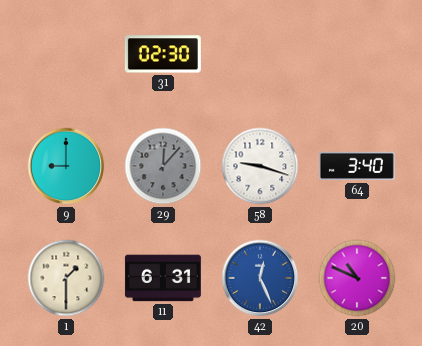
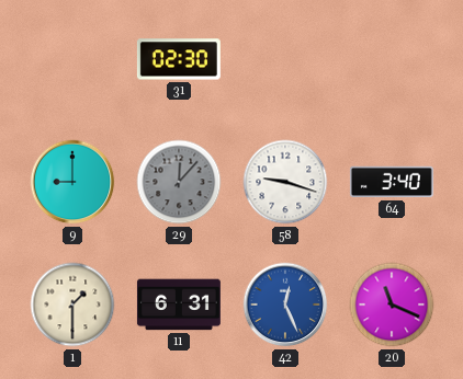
20: 10:49 -> 11:19 (392, 305)
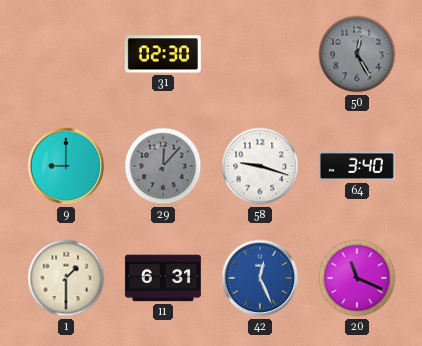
50: none -> 12:25 (357, 54)
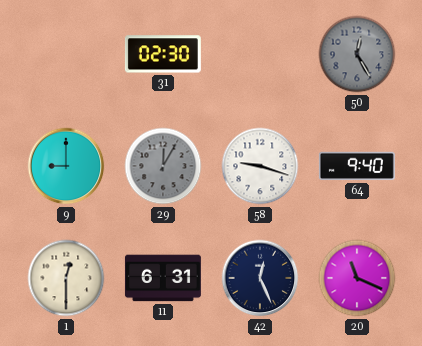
29: 12:07 -> 12:05 (163, 166)
64: 3:40 -> 9:40 (357, 166)
1: 1:30 -> 12:30 (66, 278)
42 dial: blue -> navy (260, 278)
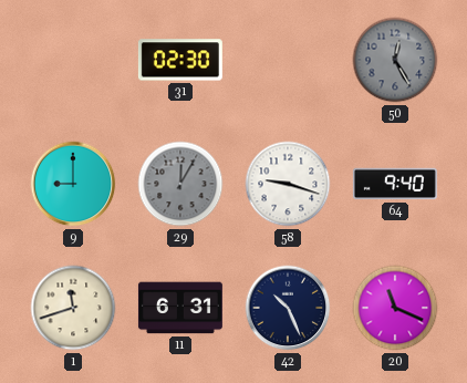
1: 12:30 -> 11:42 (73, 308)
42: 12:26 -> 10:26 (288, 308)
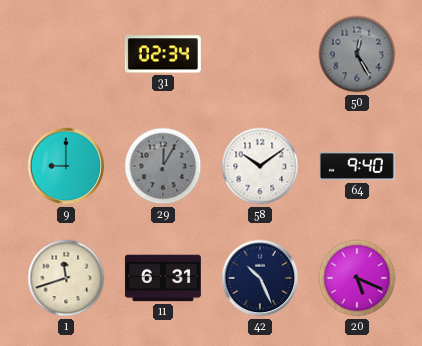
31: 02:30 -> 02:34 (163, 54)
58: 9:18 -> 10:09 (260, 166)
20: 11:19 -> 5:19 (357, 278)
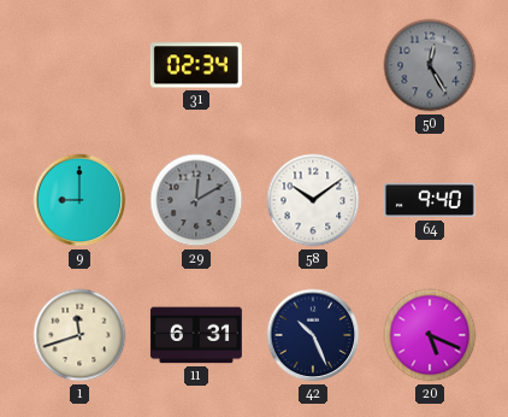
29: 12:05 -> 12:10 (196, 200)
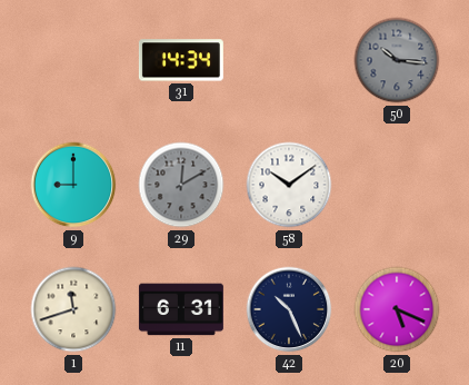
31: 02:34 -> 14:34 (181, 60)
50: 12:25 -> 10:16 (397, 60)
64: 9:40 -> none (430, 200)
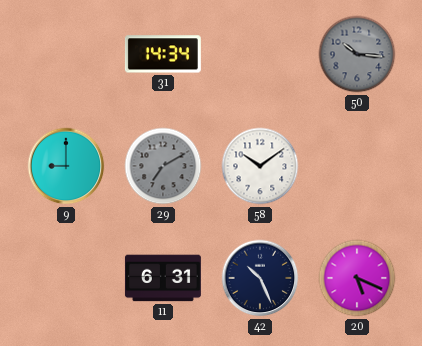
29: 12:10 -> 7:10 (163, 166)
1: 11:42 -> none (73, 309)
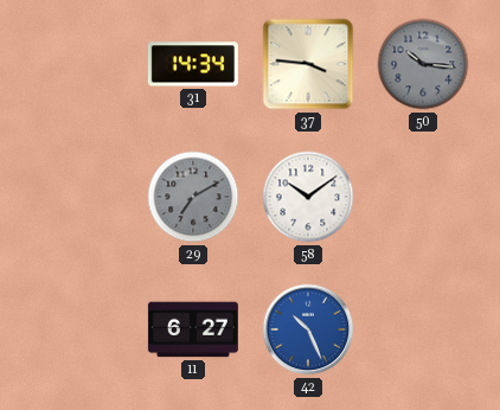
37: none -> 3:46 (308, 64)
9: 9:00 -> none (66, 166)
11: 6:31 -> 6:27 (193, 329)
42 dial: navy -> blue (308, 329)
20: 5:19 -> none (357, 278)
